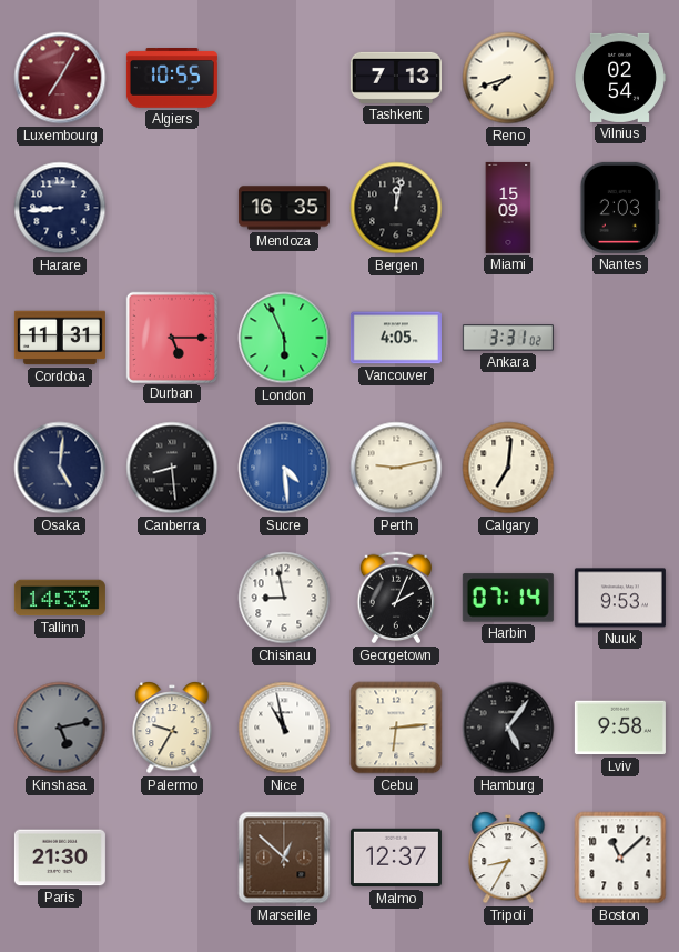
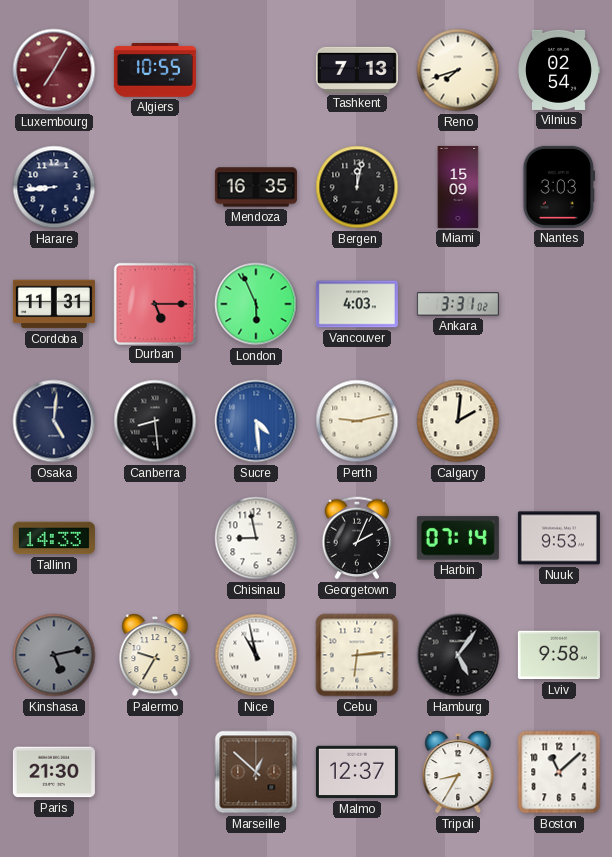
Nantes: 2:03 -> 3:03 (559, 187)
Vancouver: 4:05 -> 4:03 (357, 304)
Calgary: 7:01 -> 2:01 (458, 421)
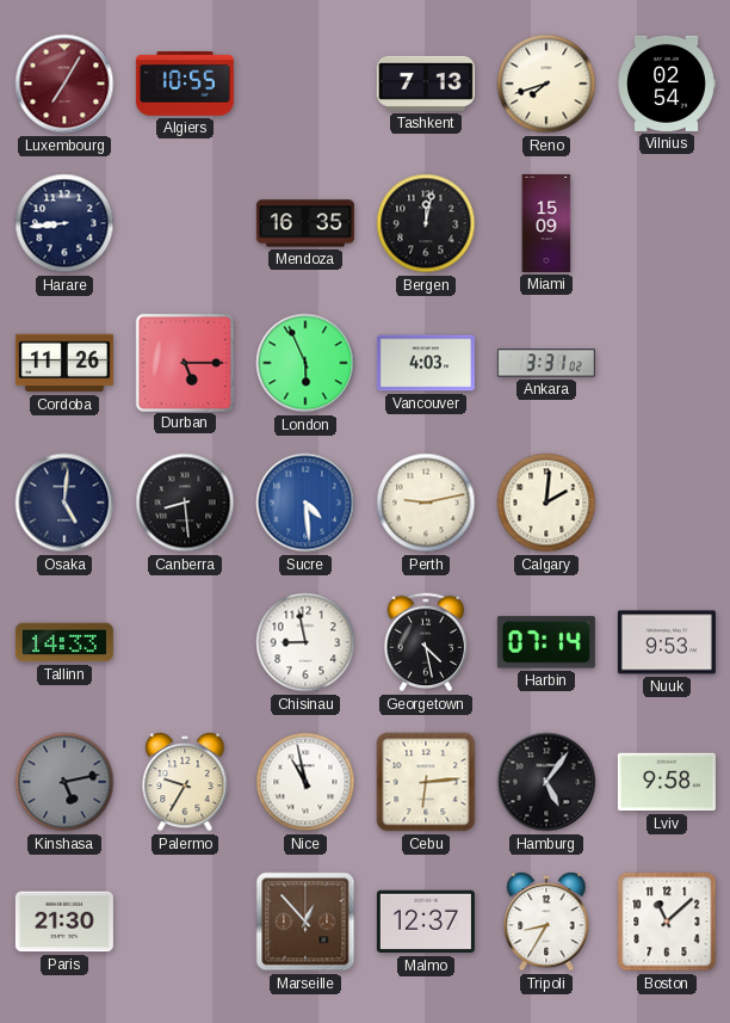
Nantes: 3:03 -> none (559, 187)
Cordoba: 11:31 -> 11:26 (64, 363)
Georgetown: 2:04 -> 4:28 (426, 642)
Marseille: 12:52 -> 12:53 (305, 922)
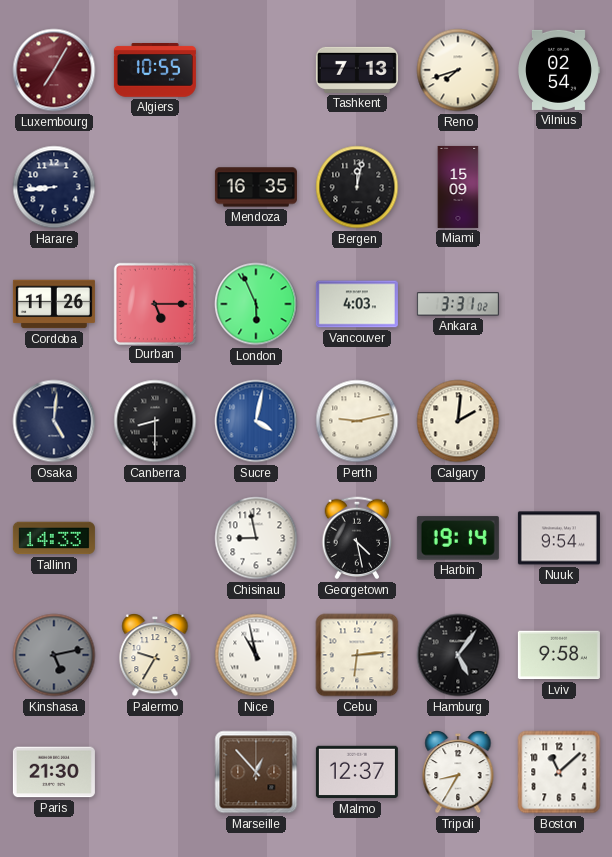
Canberra: 8:29 -> 8:30 (155, 421)
Sucre: 4:29 -> 4:02 (256, 421)
Harbin: 07:14 -> 19:14 (458, 538)
Nuuk: 9:53 -> 9:54 (559, 538)
